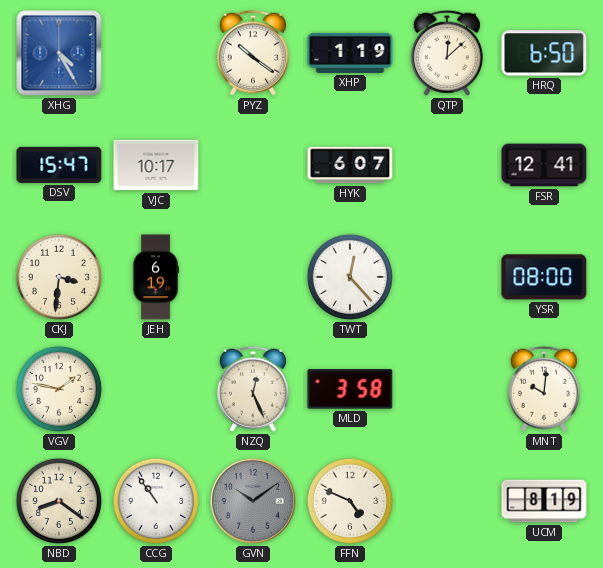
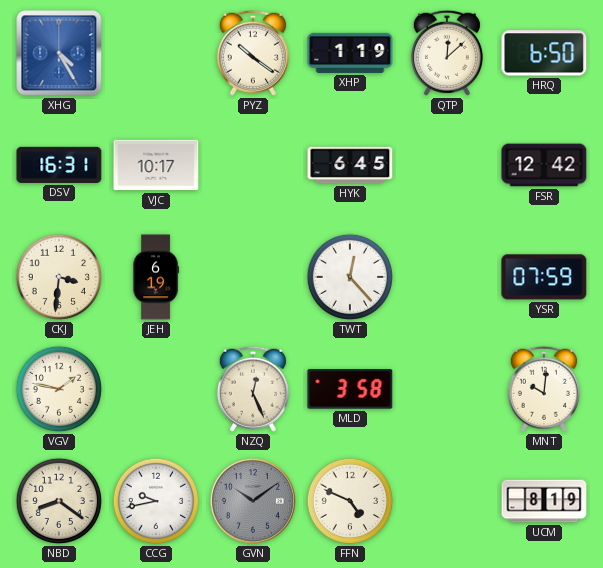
DSV: 15:47 -> 16:31 (59, 165)
HYK: 6:07 -> 6:45 (350, 165)
FSR: 12:41 -> 12:42 (544, 165)
YSR: 08:00 -> 07:59 (544, 277)
CCG: 10:54 -> 9:43 (156, 501)
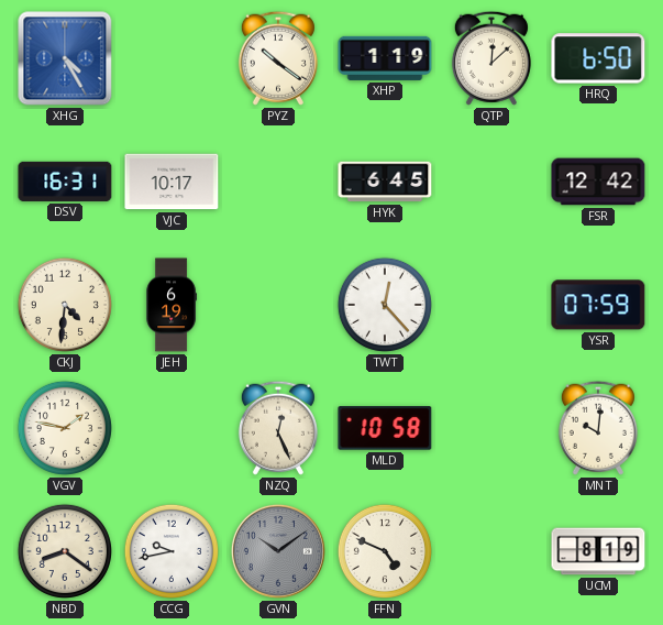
CKJ: 3:31 -> 4:31 (65, 305)
MLD: 3:58 -> 10:58 (385, 428)
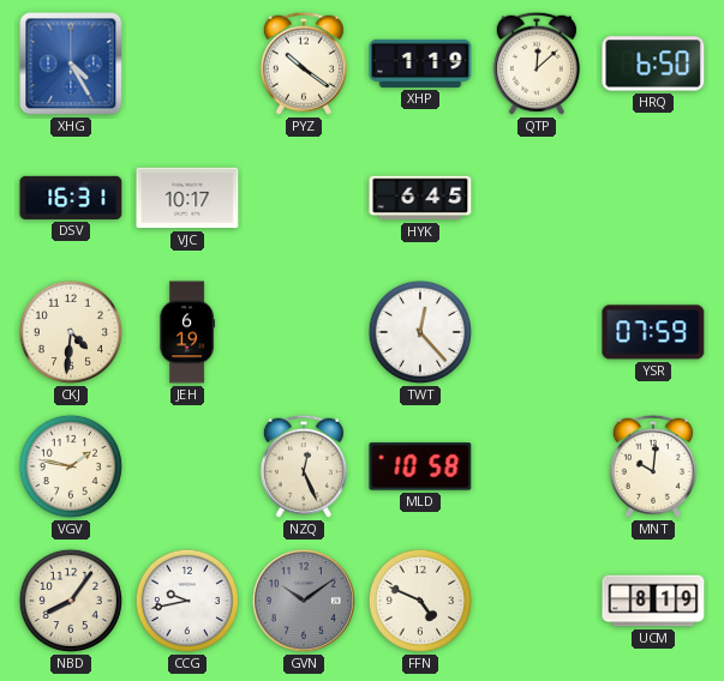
FSR: 12:42 -> none (598, 182)
NBD: 8:21 -> 8:06 (71, 601)
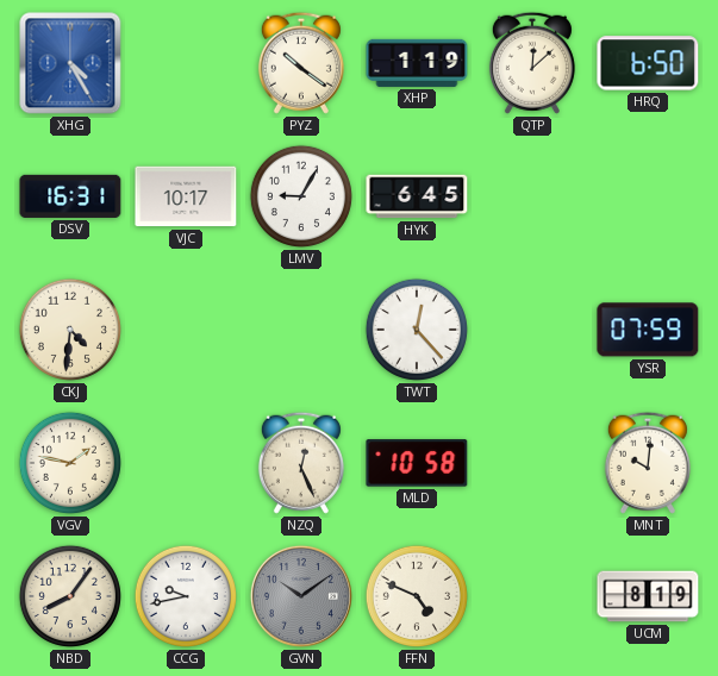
LMV: none -> 9:05 (301, 196)
JEH: 6:19 -> none (186, 332)
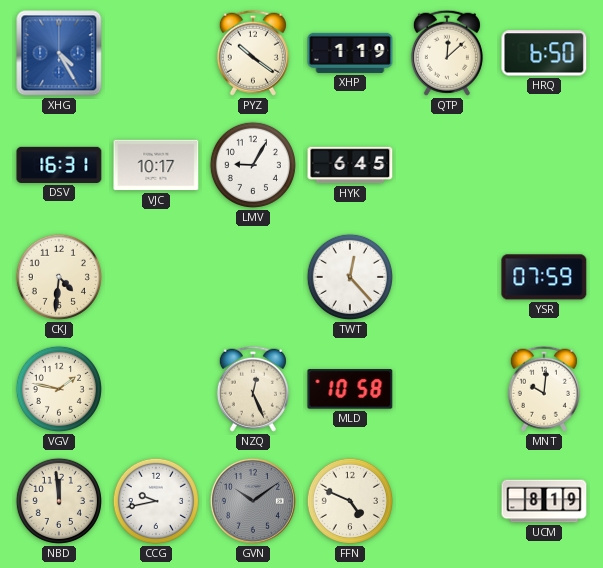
NBD: 8:06 -> 11:59 (59, 501)
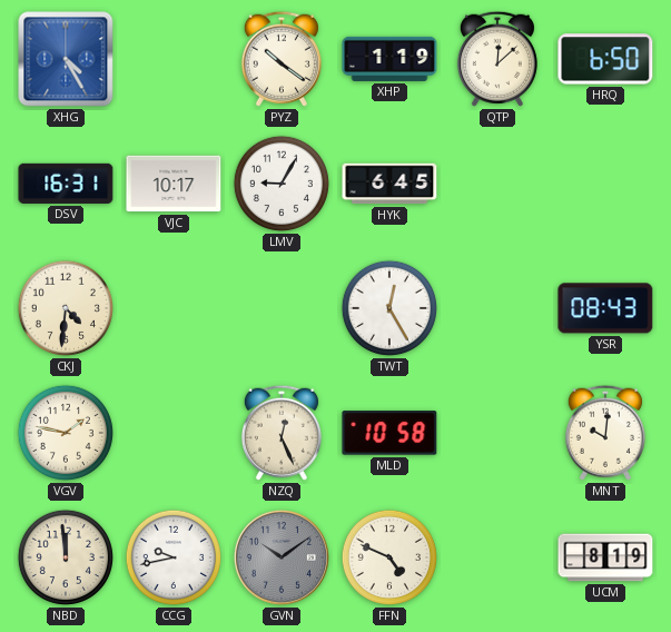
TWT: 12:23 -> 12:25 (389, 308)
YSR: 07:59 -> 08:43 (605, 308)
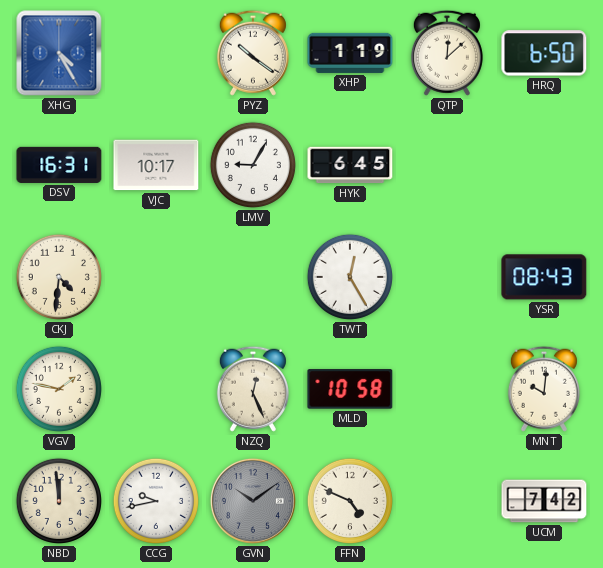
UCM: 8:19 -> 7:42 (544, 501)
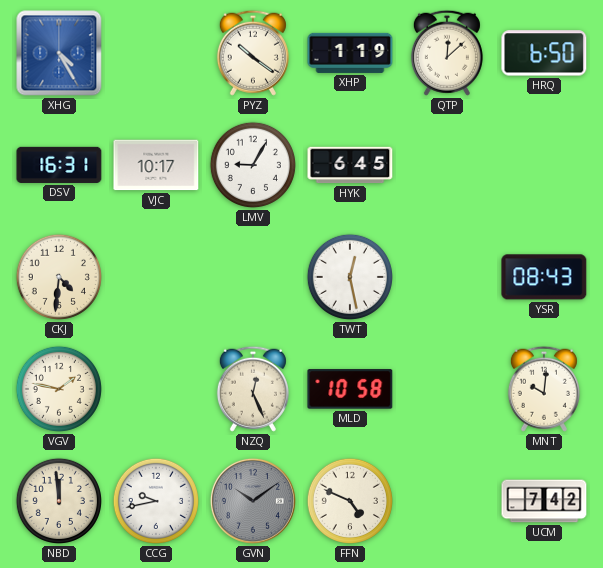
TWT: 12:25 -> 12:28 (350, 277)
